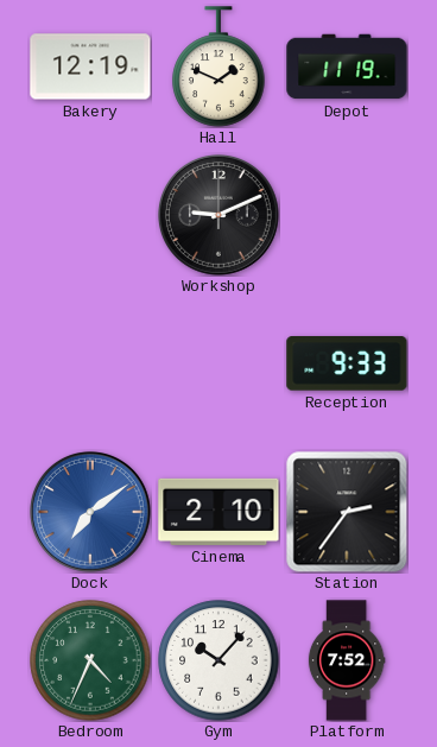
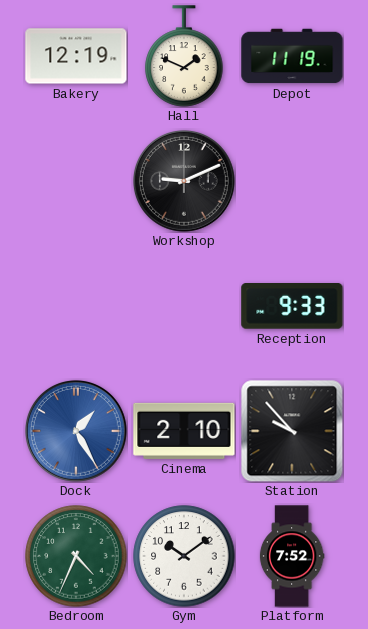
Dock: 7:09 -> 1:25 (76, 431)
Station: 2:36 -> 9:53 (292, 431)
Gym: 10:07 -> 10:09 (184, 556)
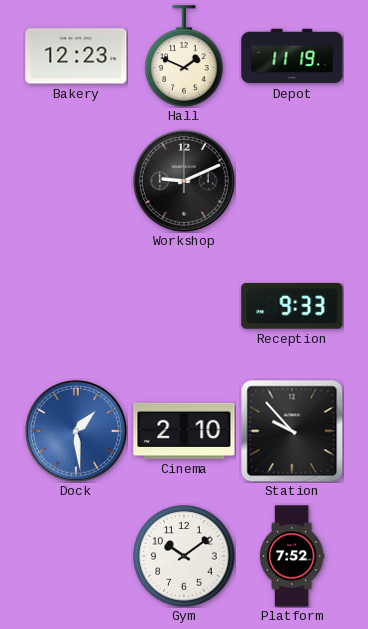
Bakery: 12:19 -> 12:23 (76, 56)
Dock: 1:25 -> 1:29 (76, 431)
Bedroom: 4:34 -> none (76, 556)
